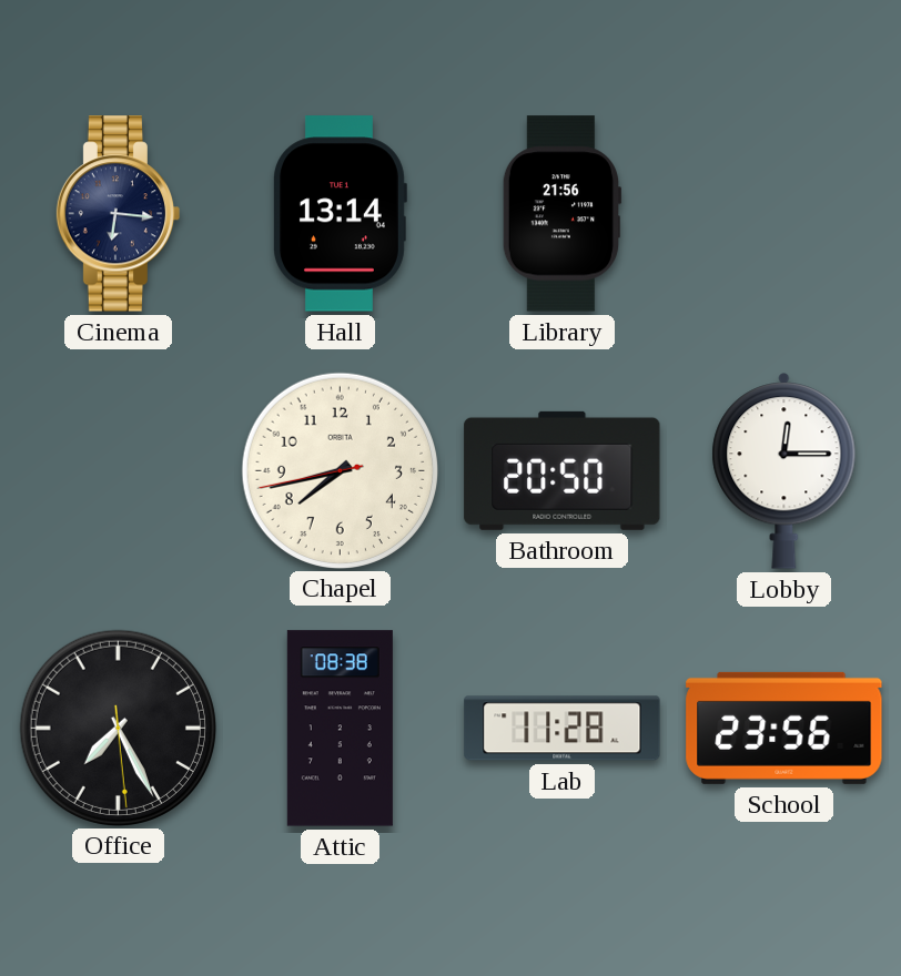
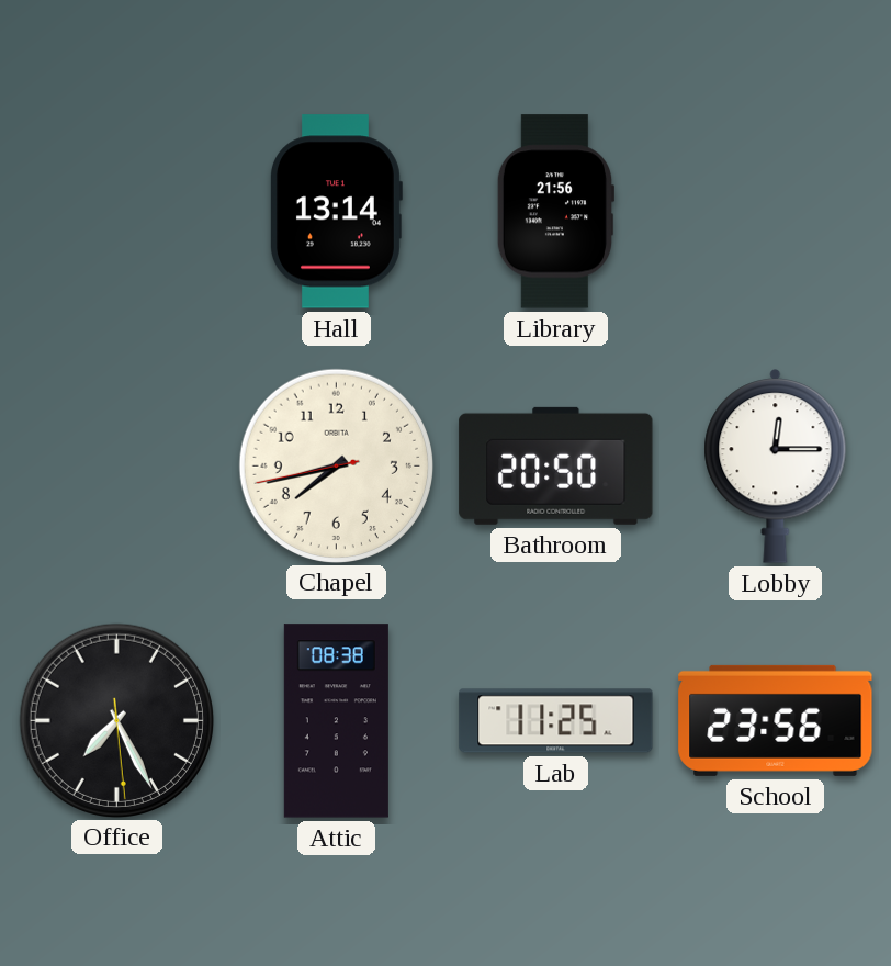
Cinema: 6:16 -> none (119, 214)
Lab: 11:28 -> 11:25 (556, 721)
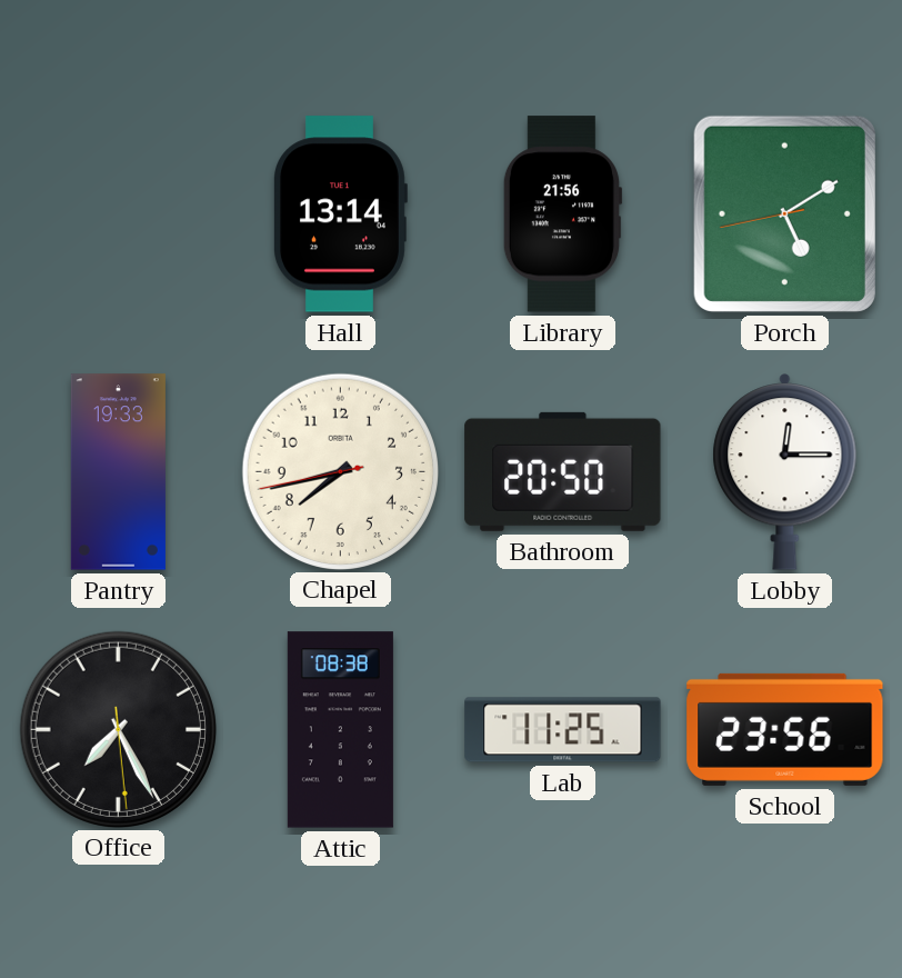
Porch: none -> 5:09 (784, 213)
Pantry: none -> 19:33 (118, 472)
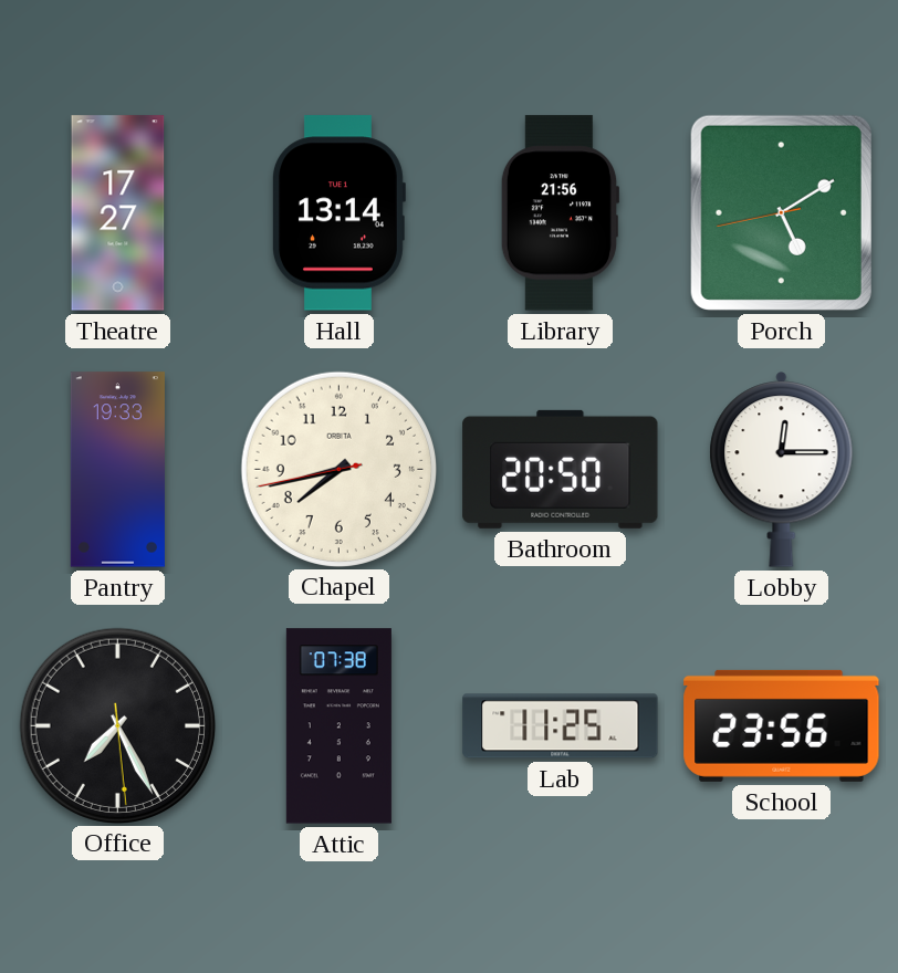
Theatre: none -> 17:27 (118, 213)
Attic: 08:38 -> 07:38 (338, 726)
